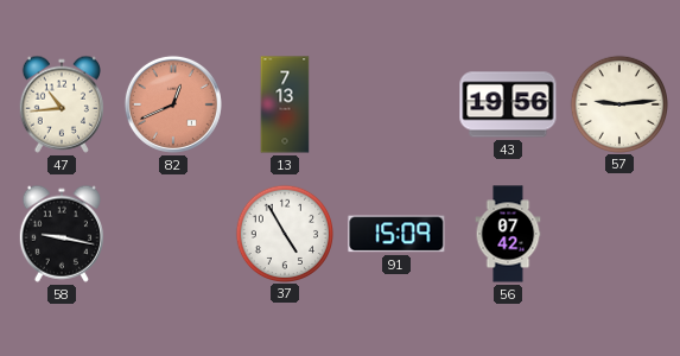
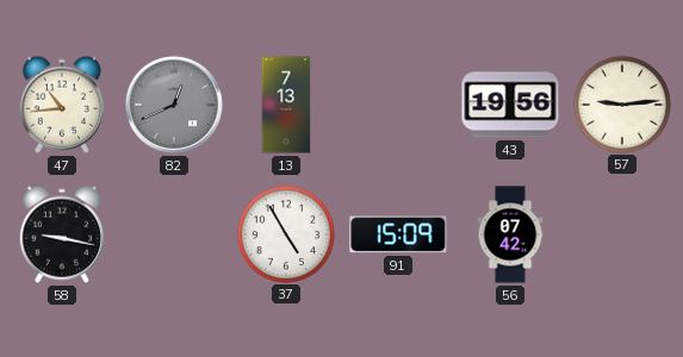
82 dial: salmon -> grey (174, 105)
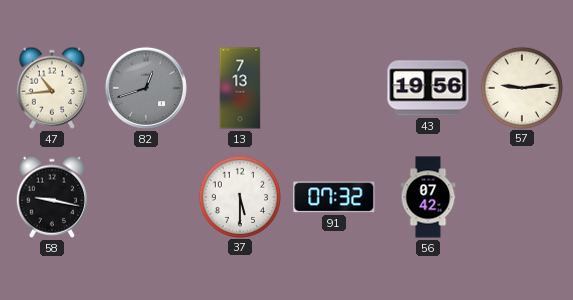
82: 12:41 -> 12:42 (146, 88)
37: 4:55 -> 5:30 (239, 196)
91: 15:09 -> 07:32 (334, 197)
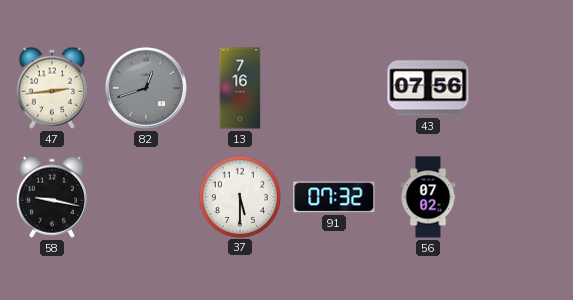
47: 10:44 -> 2:44 (52, 88)
13: 7:13 -> 7:16 (240, 88)
43: 19:56 -> 07:56 (428, 88)
57: 9:14 -> none (521, 87)
56: 07:42 -> 07:02 (428, 197)
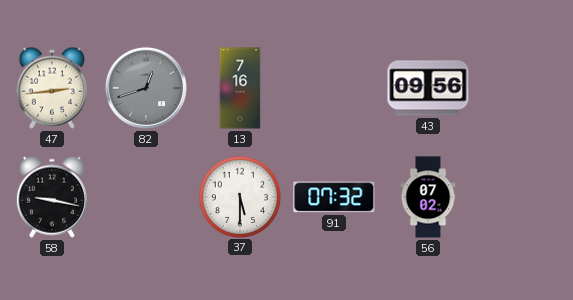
43: 07:56 -> 09:56 (428, 88)
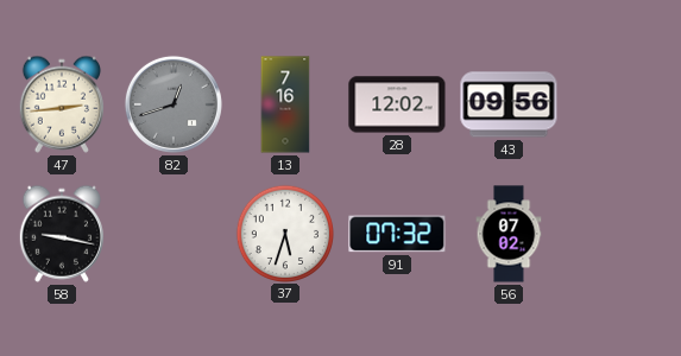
28: none -> 12:02 (397, 104)
37: 5:30 -> 5:33 (284, 233)
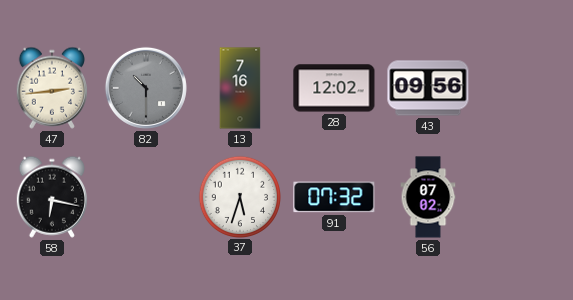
82: 12:42 -> 10:30 (146, 88)
58: 9:17 -> 6:17 (52, 197)
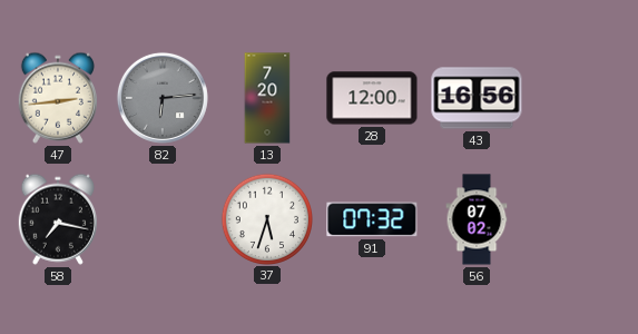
82: 10:30 -> 6:14 (163, 98)
13: 7:16 -> 7:20 (267, 98)
28: 12:02 -> 12:00 (372, 98)
43: 09:56 -> 16:56 (477, 98)
58: 6:17 -> 7:17 (58, 219)
